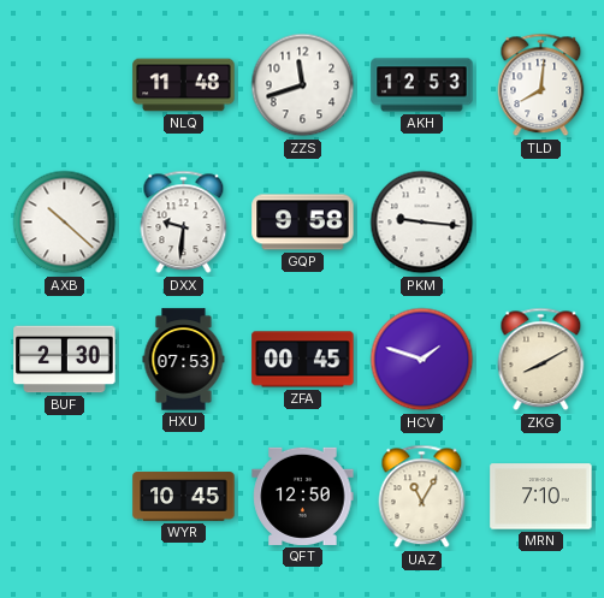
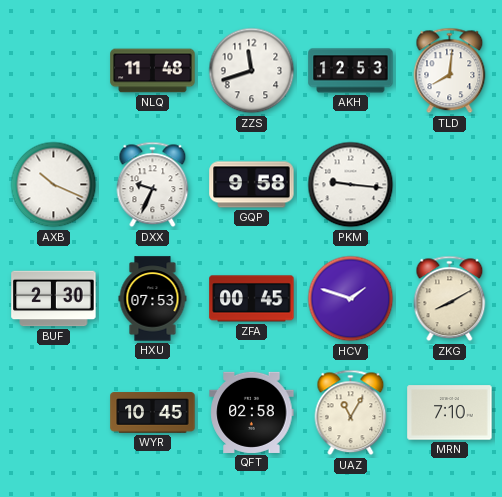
AXB: 10:22 -> 10:19 (54, 185)
DXX: 9:31 -> 9:34 (153, 185)
QFT: 12:50 -> 02:58 (252, 412)
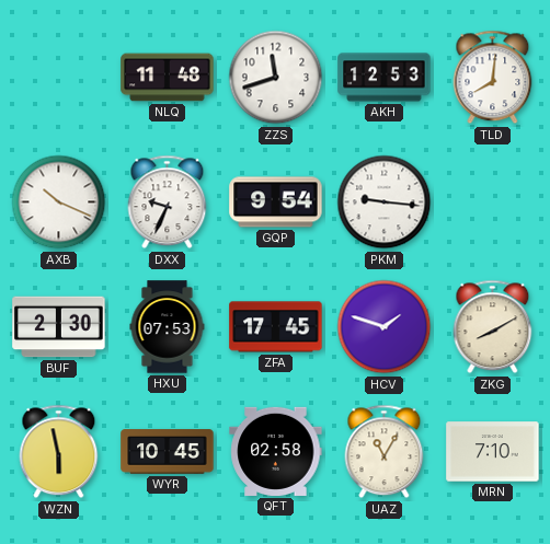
GQP: 9:58 -> 9:54 (276, 202)
ZFA: 00:45 -> 17:45 (276, 327)
WZN: none -> 5:58 (59, 452)
